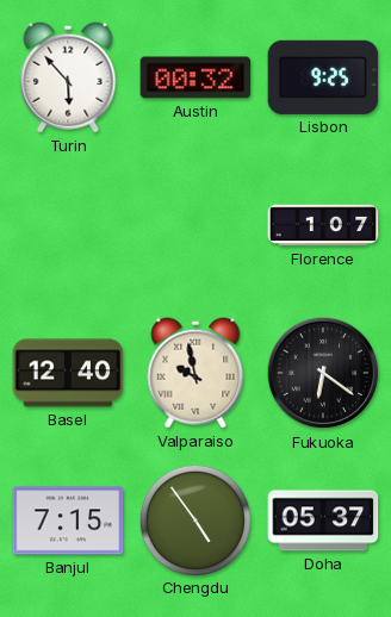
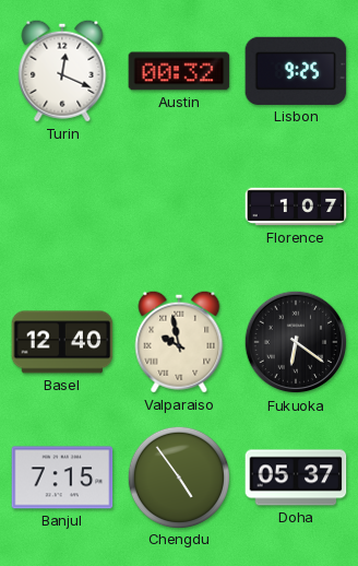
Turin: 5:53 -> 12:19 (62, 71)
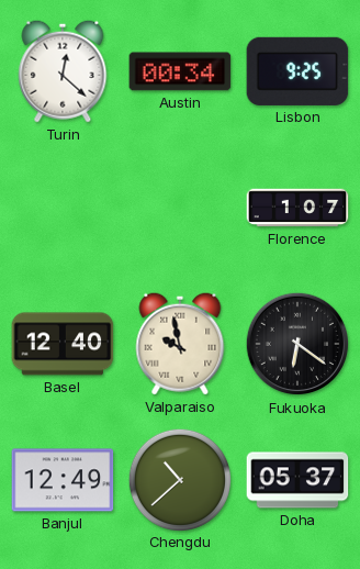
Turin: 12:19 -> 12:22 (63, 71)
Austin: 00:32 -> 00:34 (180, 71)
Banjul: 7:15 -> 12:49 (63, 480)
Chengdu: 4:54 -> 10:38 (179, 479)
